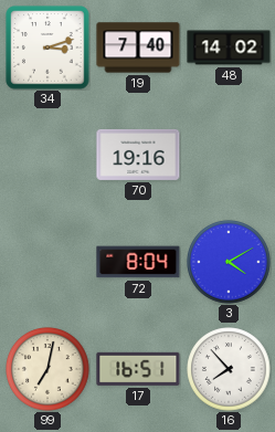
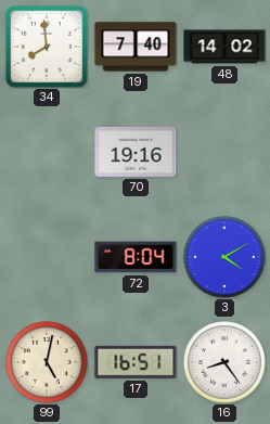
34: 3:12 -> 7:59 (47, 47)
99: 7:02 -> 5:02 (47, 362)
16: 7:53 -> 8:24 (224, 362)
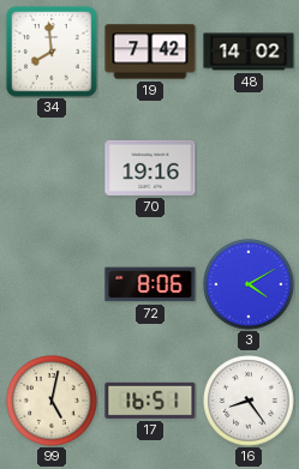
19: 7:40 -> 7:42 (150, 52)
72: 8:04 -> 8:06 (150, 284)
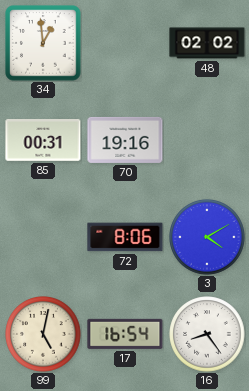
34: 7:59 -> 12:59 (43, 43)
19: 7:42 -> none (150, 52)
48: 14:02 -> 02:02 (207, 43)
85: none -> 00:31 (43, 141)
17: 16:51 -> 16:54 (125, 334)
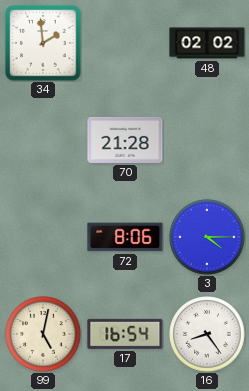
34: 12:59 -> 1:59 (43, 43)
85: 00:31 -> none (43, 141)
70: 19:16 -> 21:28 (125, 140)
3: 4:10 -> 4:15 (207, 237)
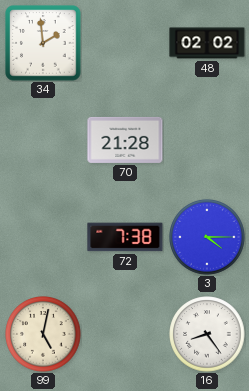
72: 8:06 -> 7:38 (125, 237)
17: 16:54 -> none (125, 334)
